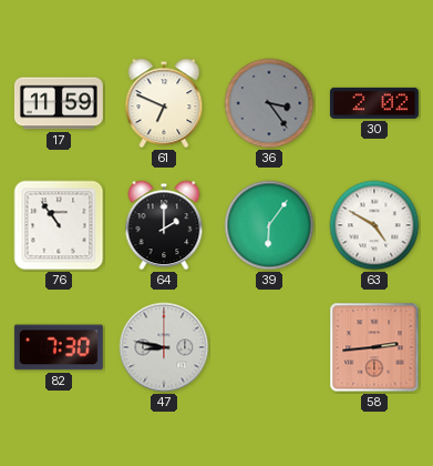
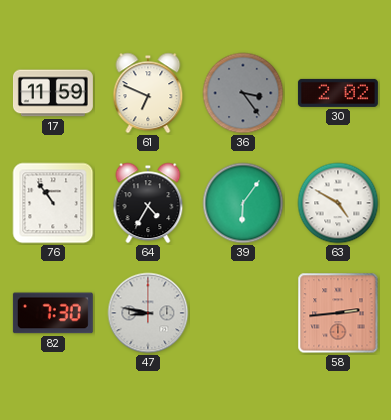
64: 2:00 -> 4:35 (148, 203)
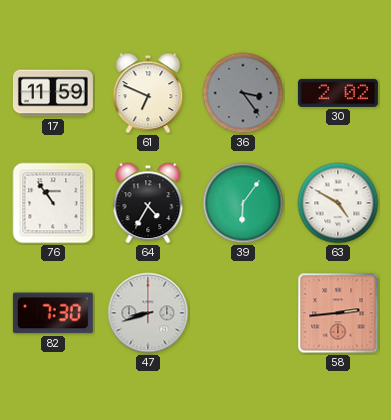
47: 8:47 -> 8:42 (148, 313)
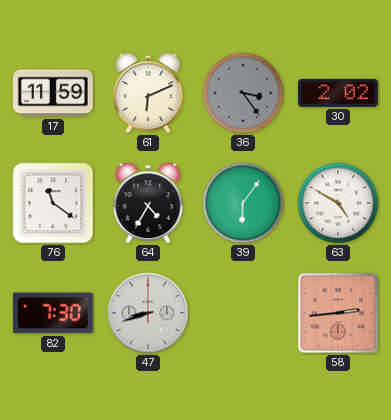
61: 6:49 -> 6:11 (148, 93)
76: 10:54 -> 11:21 (53, 203)
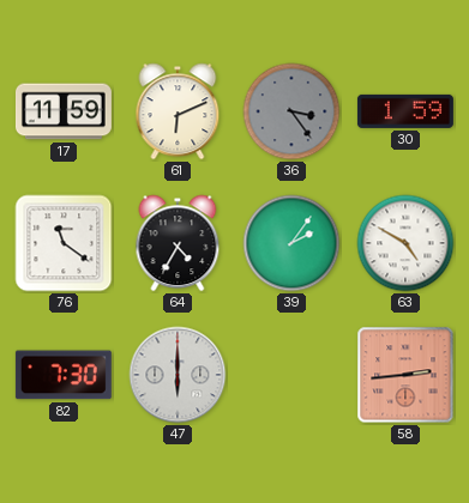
30: 2:02 -> 1:59 (405, 111)
39: 6:06 -> 2:06 (291, 243)
47: 8:42 -> 6:00 (178, 375)
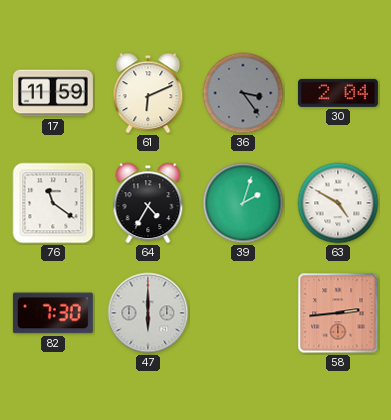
30: 1:59 -> 2:04 (338, 93)
39: 2:06 -> 2:03 (243, 203)
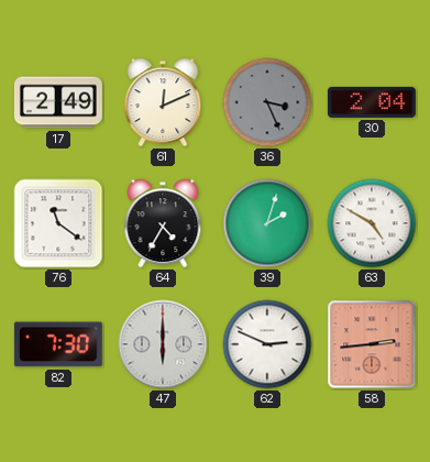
17: 11:59 -> 2:49 (58, 102)
61: 6:11 -> 12:11 (163, 102)
36: 3:24 -> 3:26 (267, 102)
62: none -> 2:49 (267, 344)
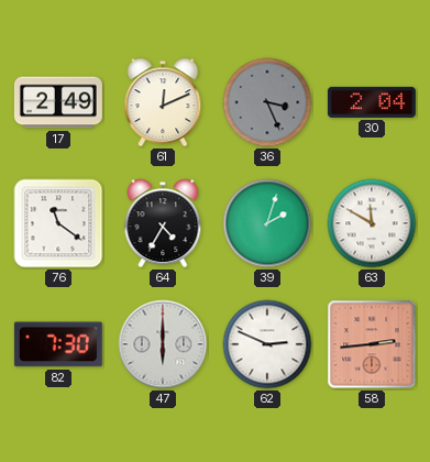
63: 4:50 -> 11:50 (372, 223)
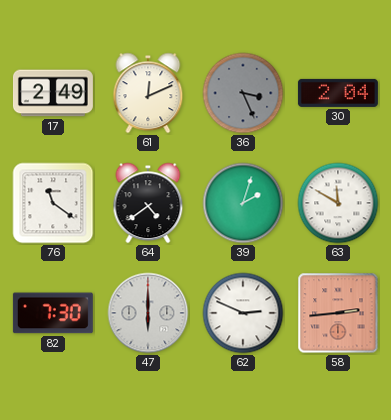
64: 4:35 -> 4:39 (148, 203)
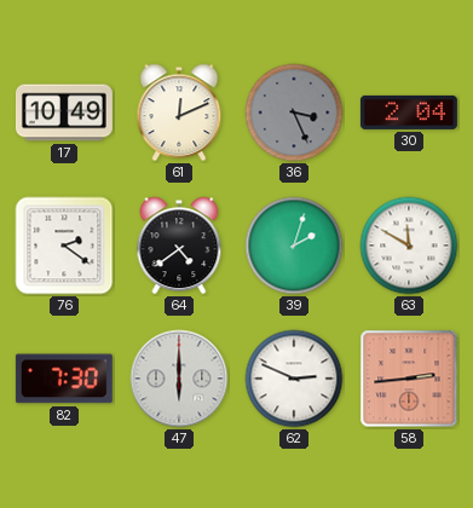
17: 2:49 -> 10:49 (64, 112)
76: 11:21 -> 2:21 (64, 246)
